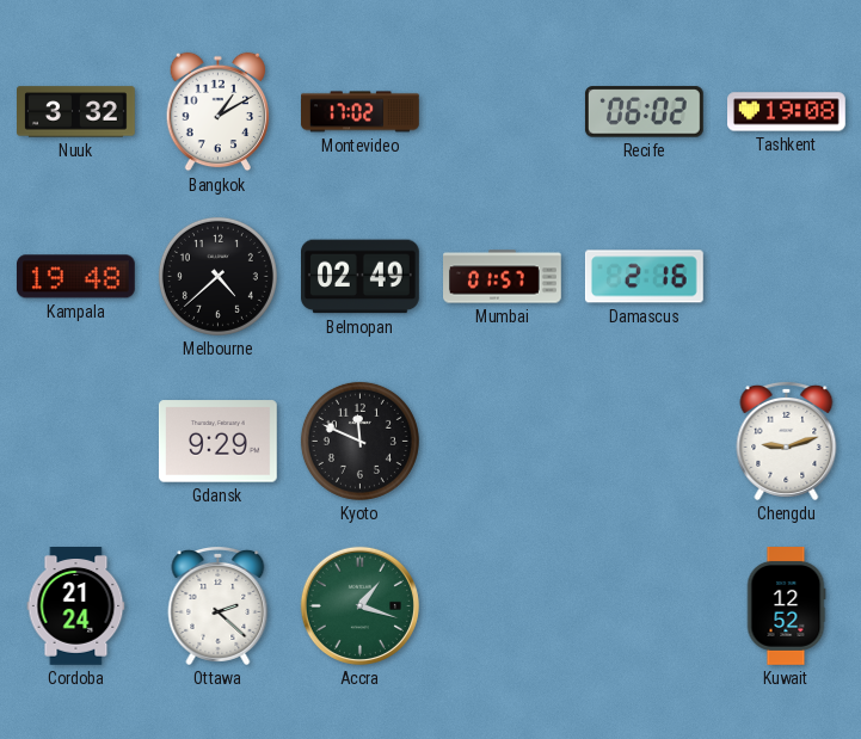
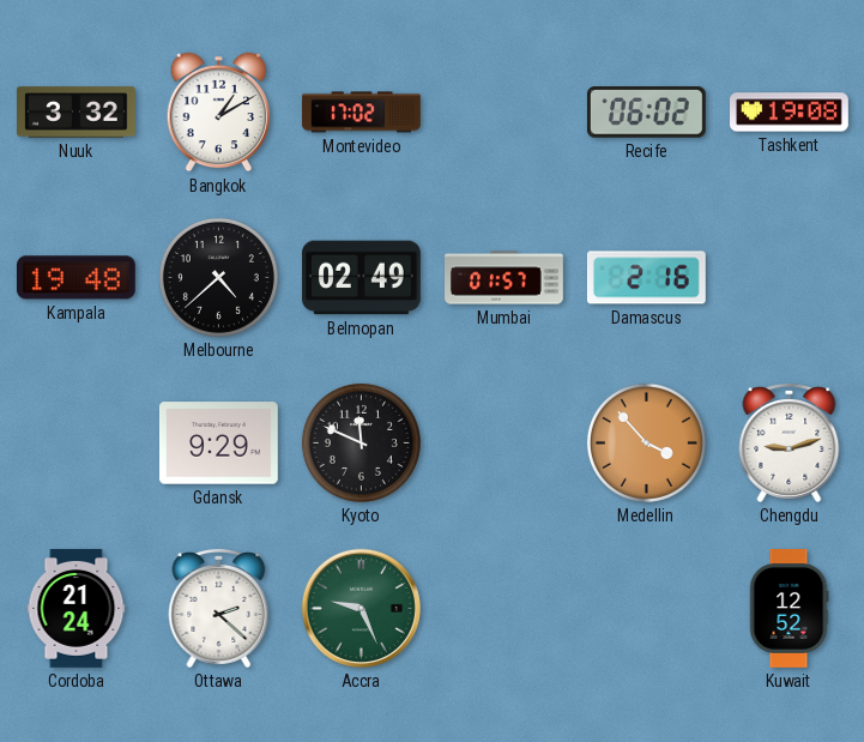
Medellin: none -> 3:53 (646, 442)
Accra: 1:18 -> 9:26 (361, 608)
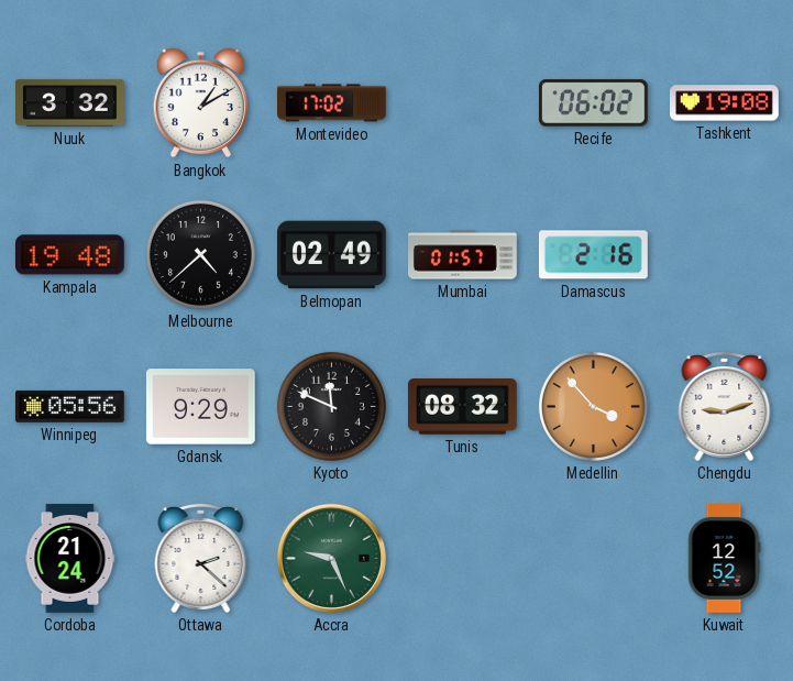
Winnipeg: none -> 05:56 (69, 406)
Tunis: none -> 08:32 (462, 407)
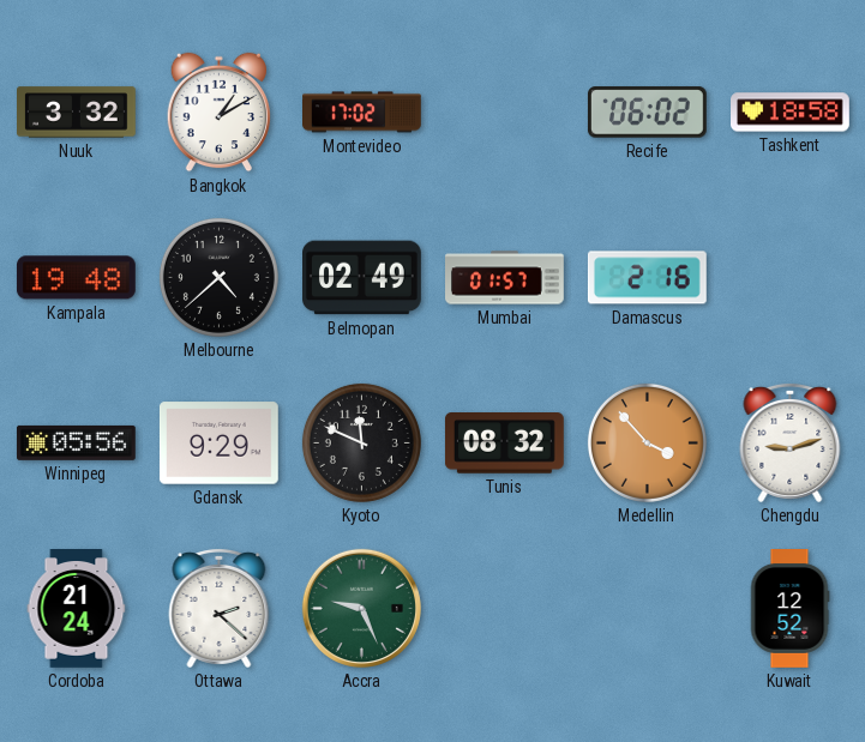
Tashkent: 19:08 -> 18:58 (791, 113)
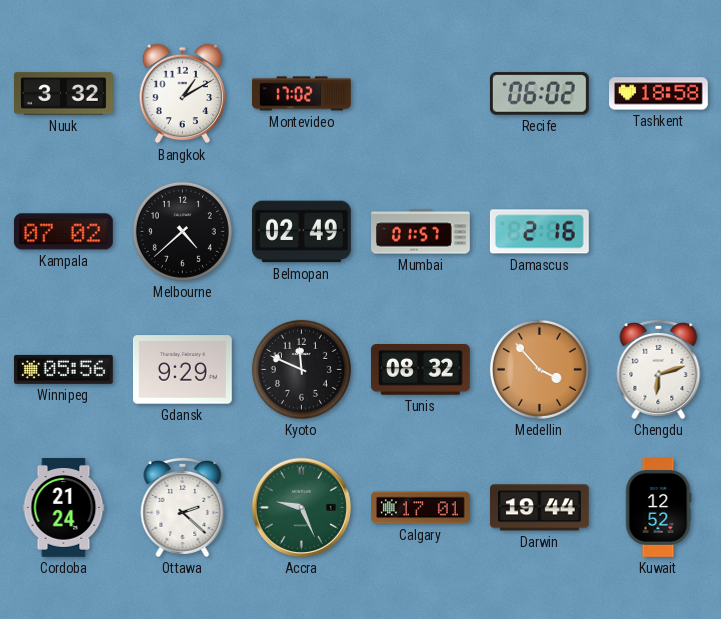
Kampala: 19:48 -> 07:02 (63, 232)
Chengdu: 9:12 -> 6:12 (659, 369)
Calgary: none -> 17:01 (421, 508)
Darwin: none -> 19:44 (539, 508)
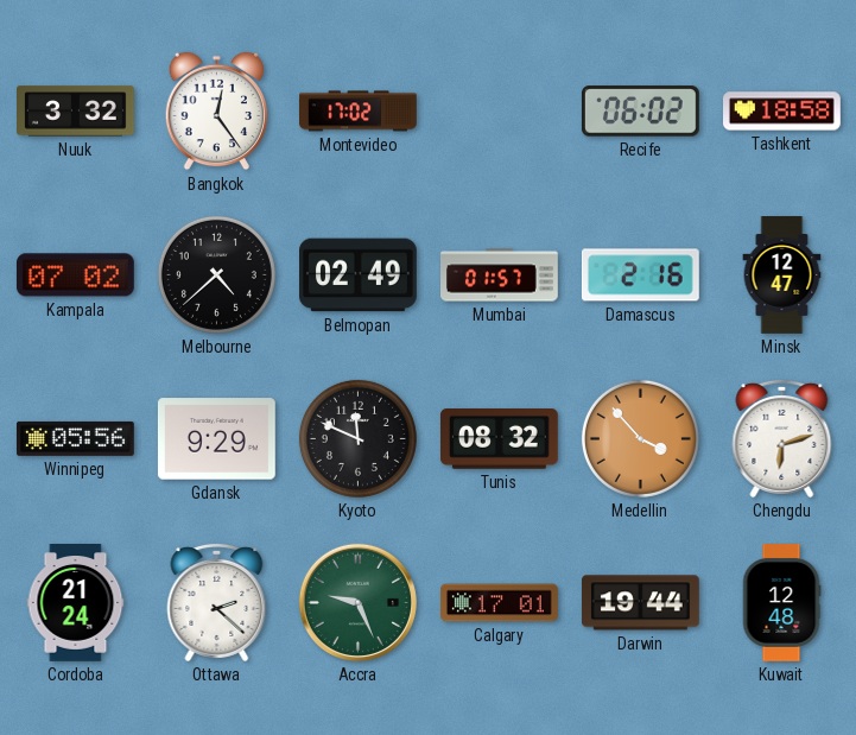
Bangkok: 1:10 -> 12:24 (216, 112)
Minsk: none -> 12:47 (782, 275)
Kuwait: 12:52 -> 12:48 (781, 603)
